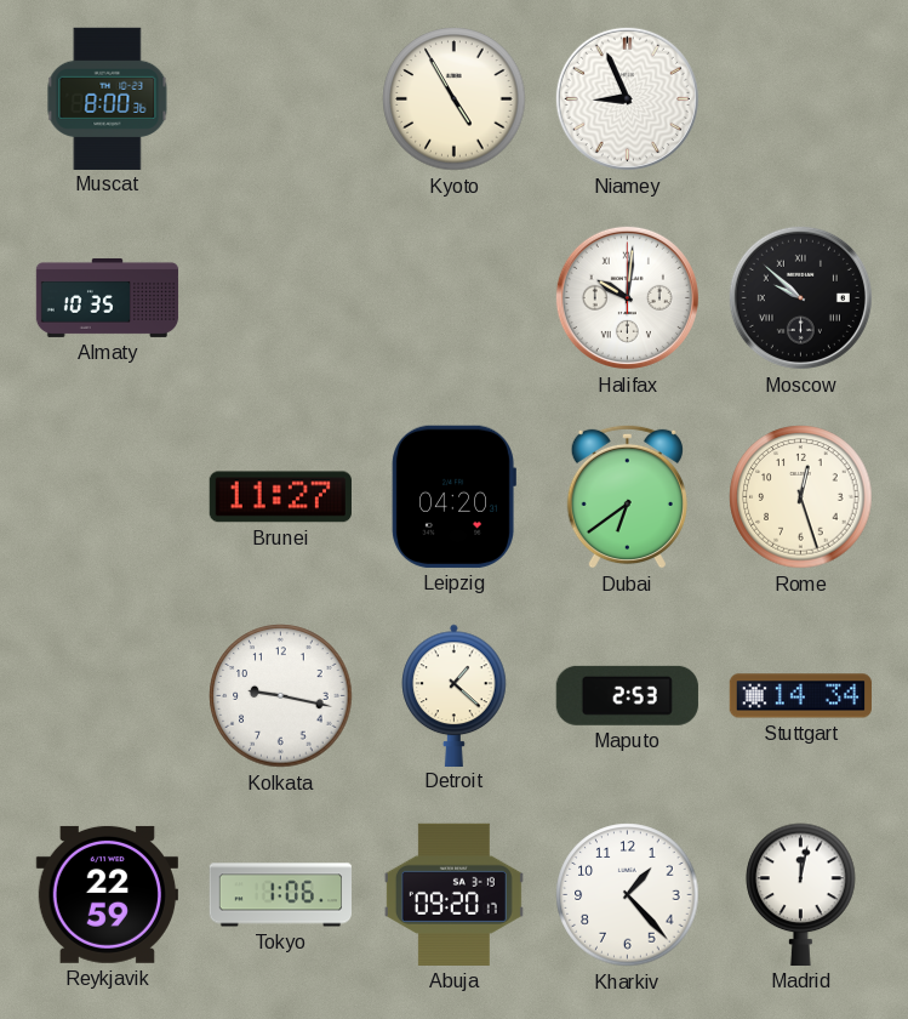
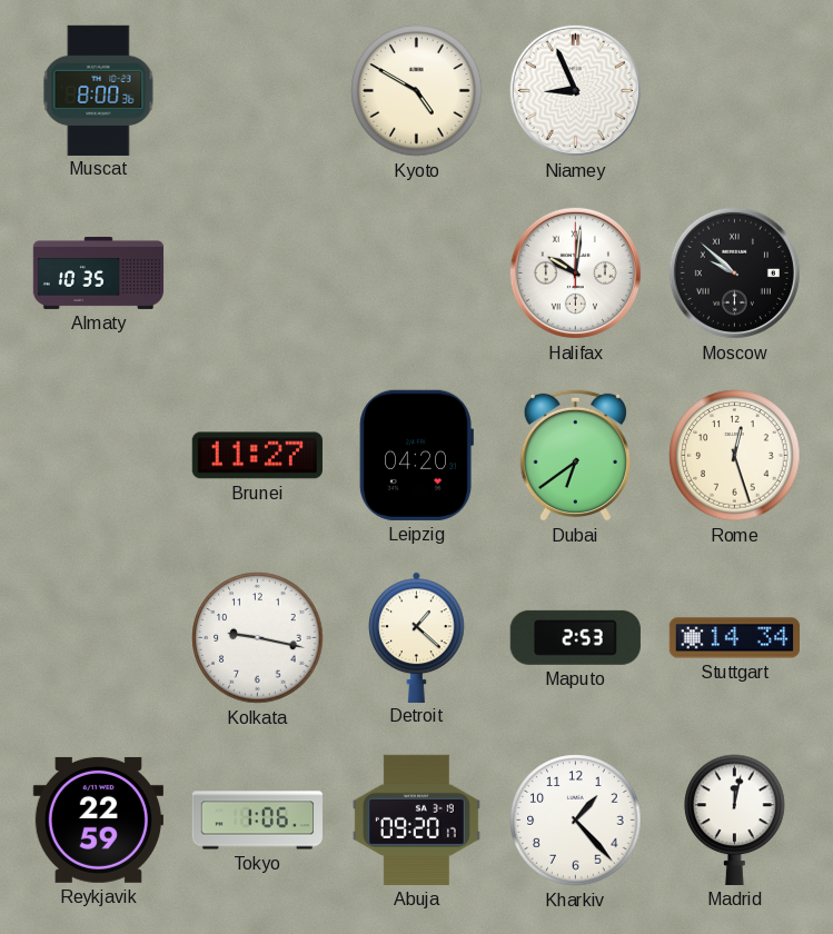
Kyoto: 4:55 -> 4:50 (417, 91)
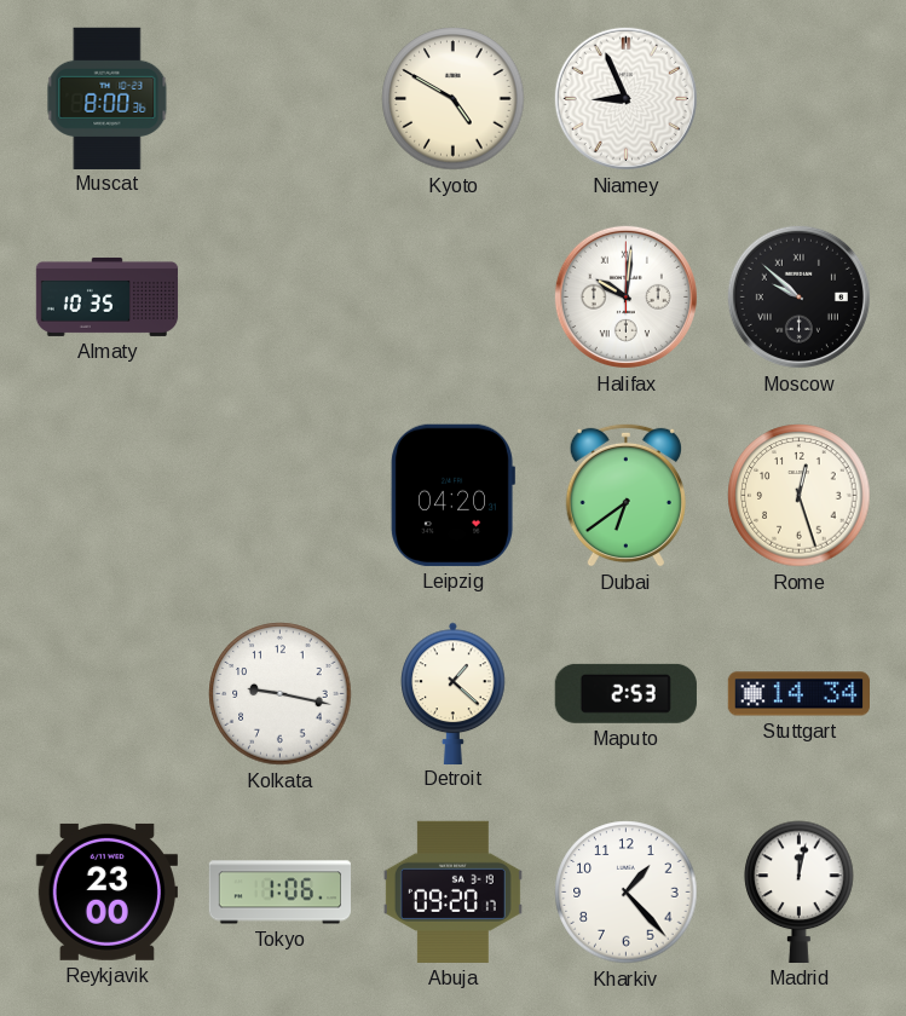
Brunei: 11:27 -> none (257, 456)
Reykjavik: 22:59 -> 23:00 (106, 891)
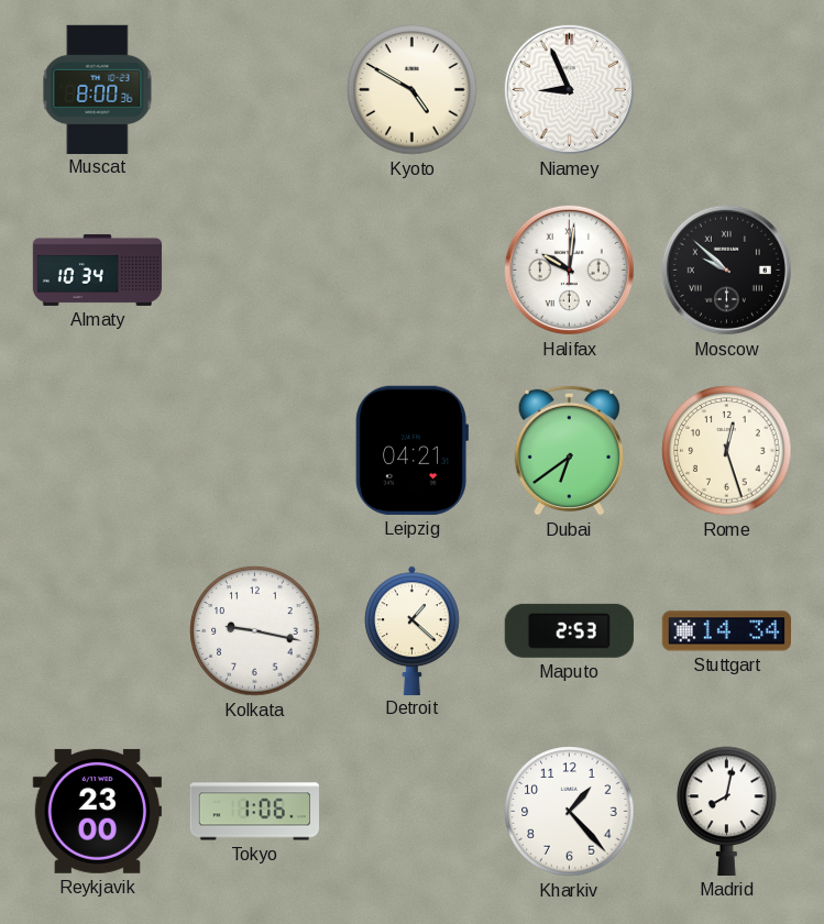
Almaty: 10:35 -> 10:34 (98, 269)
Leipzig: 04:20 -> 04:21 (411, 450)
Abuja: 09:20 -> none (452, 891)
Madrid: 12:02 -> 8:02 (727, 811)
